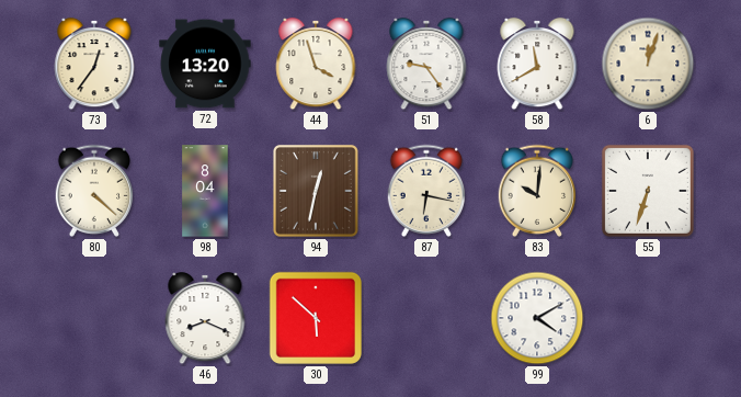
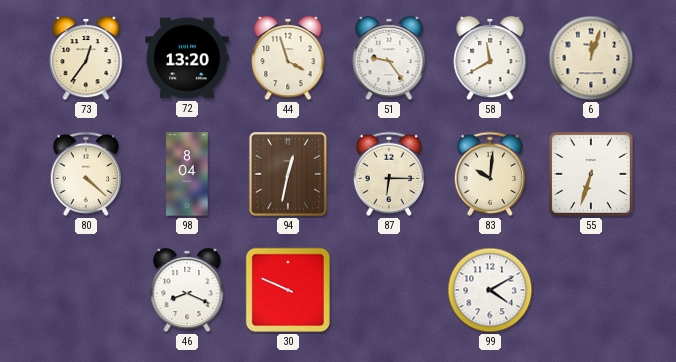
87: 6:17 -> 6:15 (389, 174)
30: 5:52 -> 9:49 (288, 290)
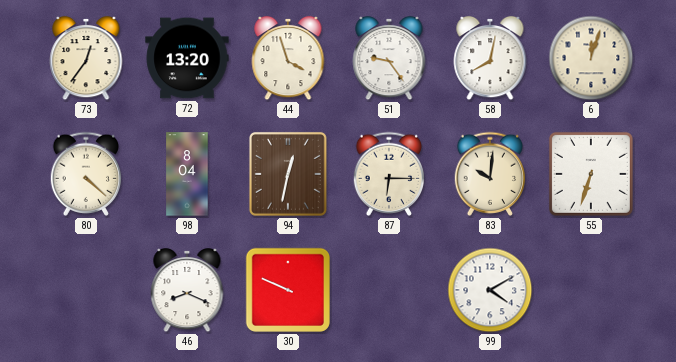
58: 11:40 -> 8:02 (490, 58)
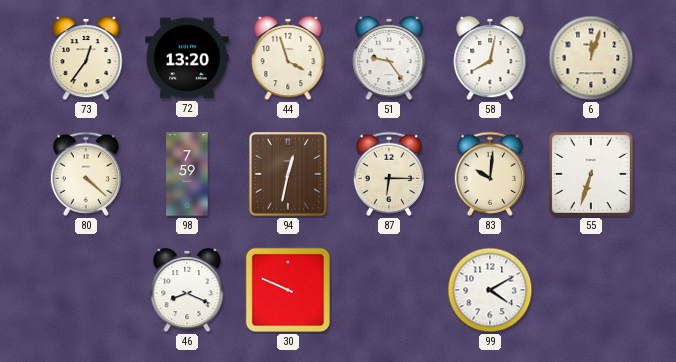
98: 8:04 -> 7:59 (187, 174)
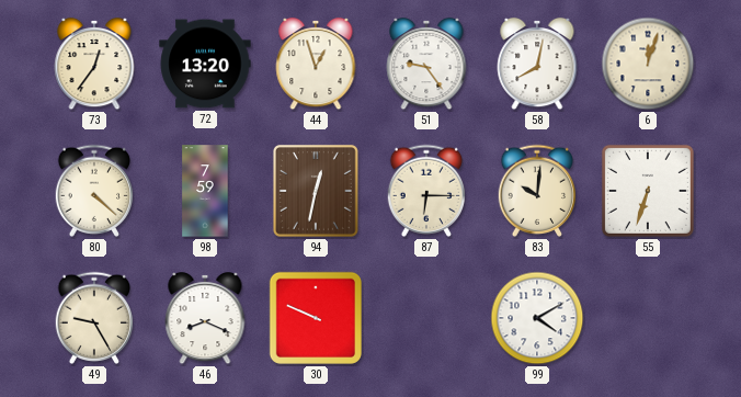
44: 3:57 -> 12:57 (316, 64)
49: none -> 9:25 (94, 318)
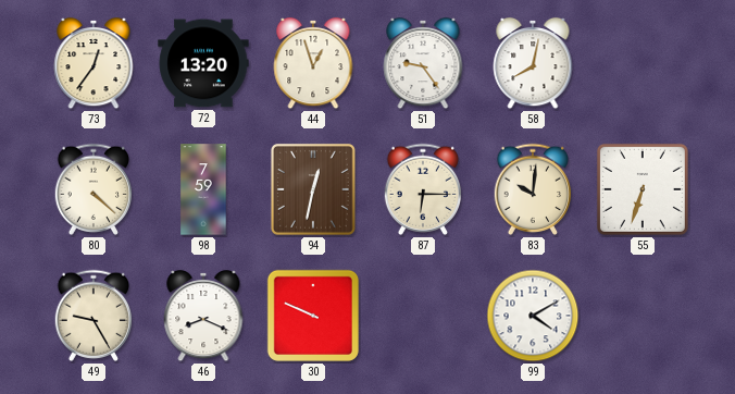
6: 12:03 -> none (648, 64)
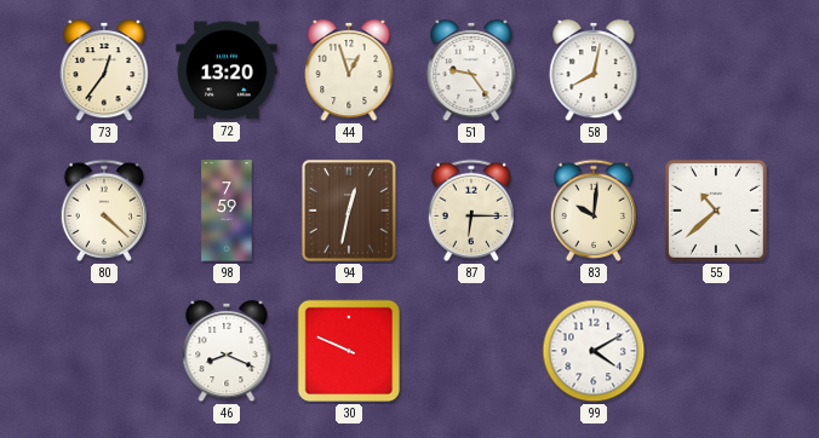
55: 6:33 -> 10:38 (716, 211)
49: 9:25 -> none (94, 316)
